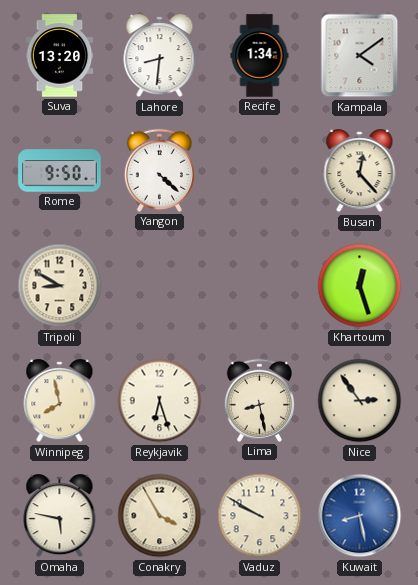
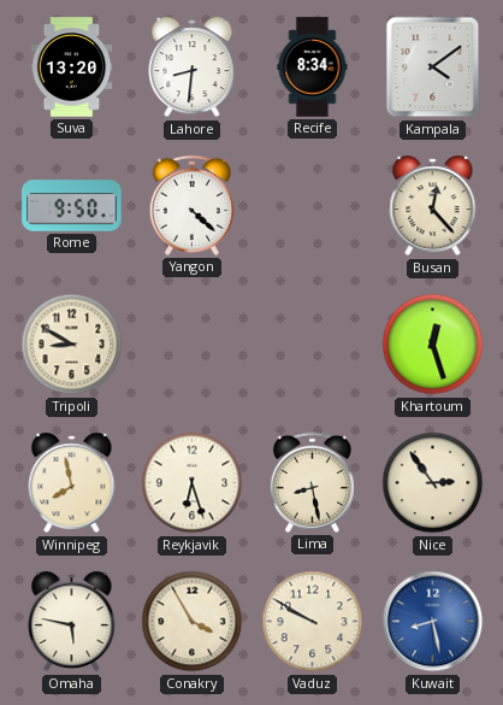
Recife: 1:34 -> 8:34 (313, 67)
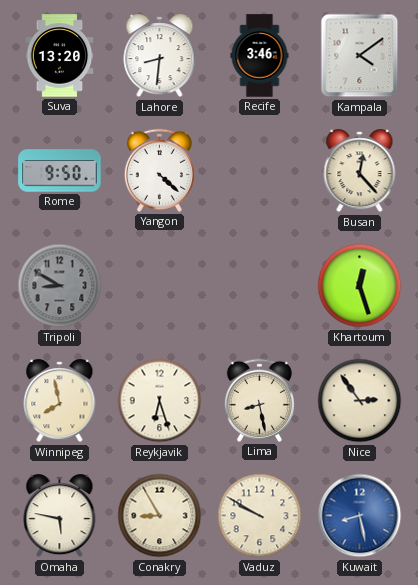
Recife: 8:34 -> 3:46 (260, 56)
Tripoli dial: cream -> grey (60, 286)
Conakry: 3:55 -> 8:55 (160, 516)
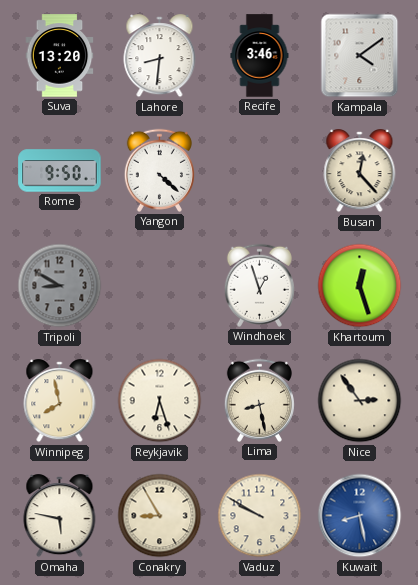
Windhoek: none -> 12:57 (259, 285)
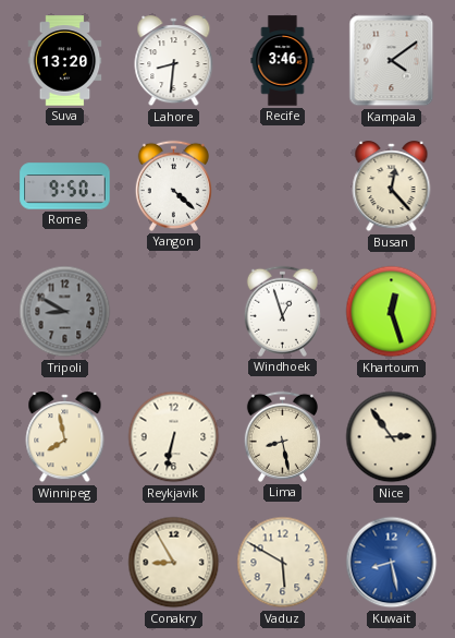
Reykjavik: 6:27 -> 6:32 (174, 437)
Omaha: 5:47 -> none (60, 516)
Vaduz: 9:50 -> 5:50 (283, 563)
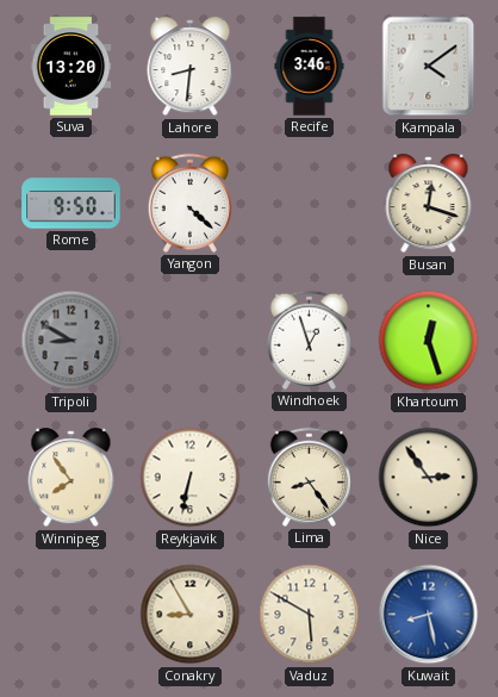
Busan: 12:23 -> 12:18 (429, 204)
Winnipeg: 7:58 -> 7:54 (71, 478)
Lima: 8:28 -> 8:24 (309, 477)
